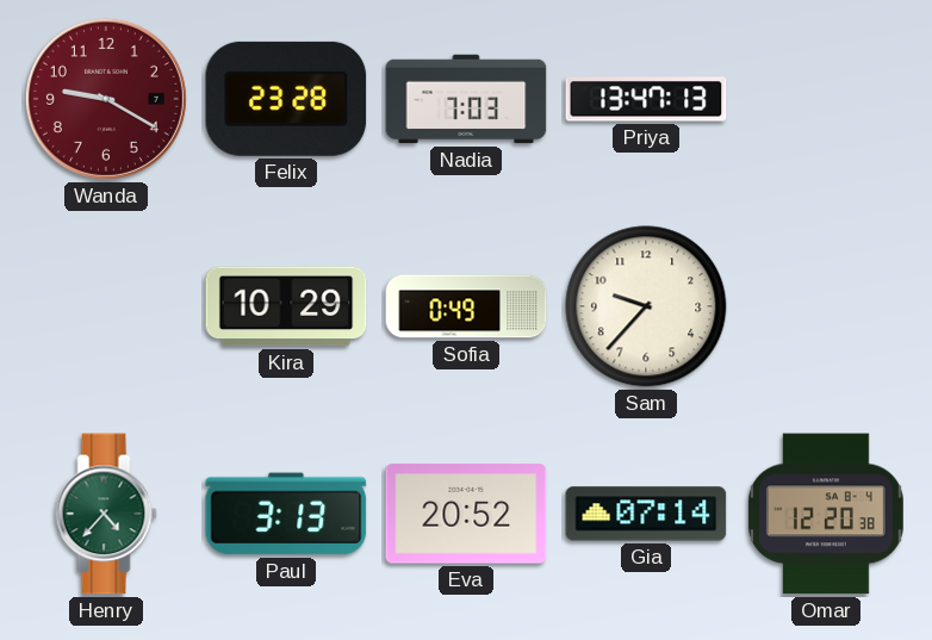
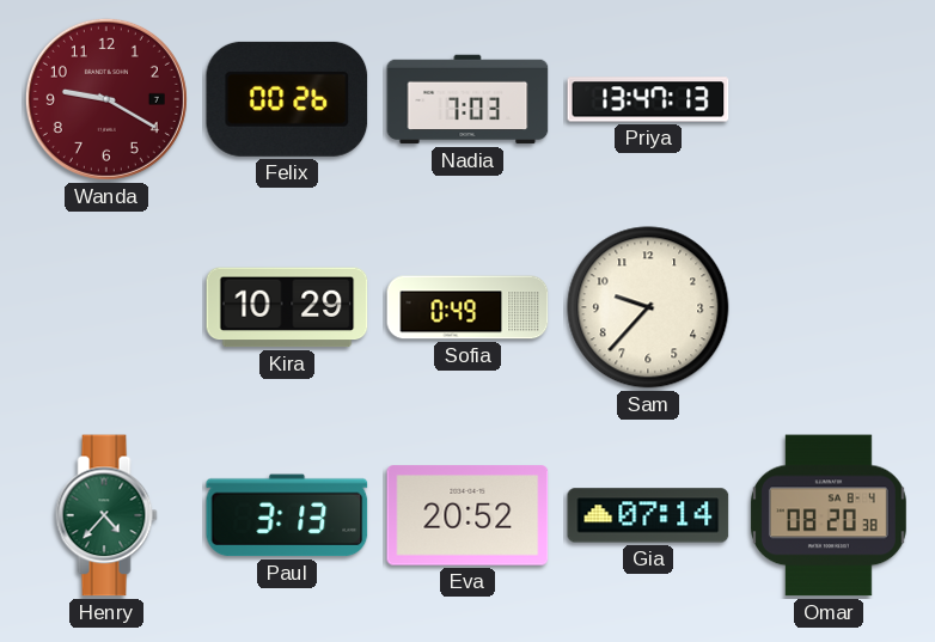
Felix: 23:28 -> 00:26 (287, 99)
Omar: 12:20 -> 08:20 (829, 515)
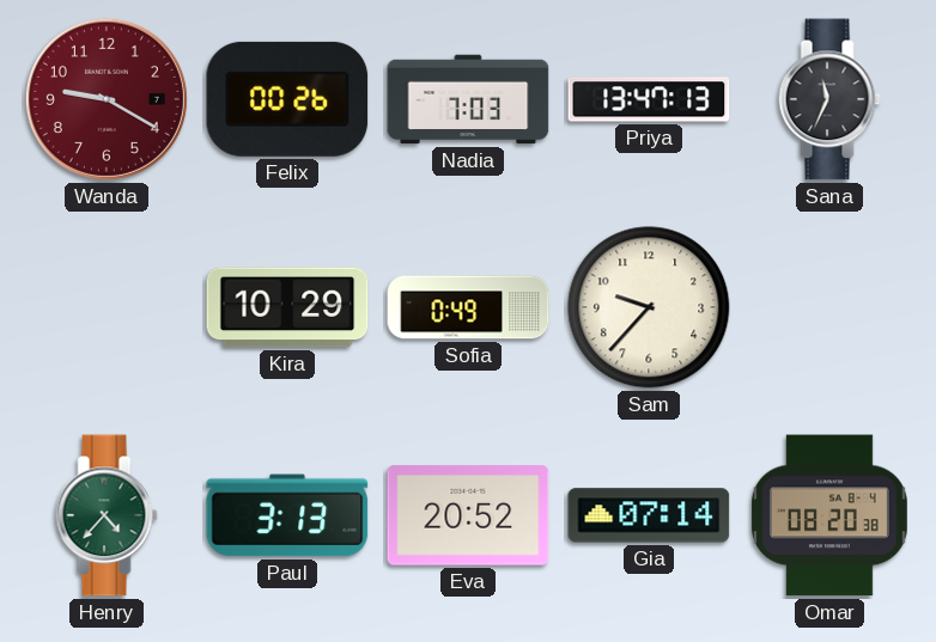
Sana: none -> 11:34 (829, 99)
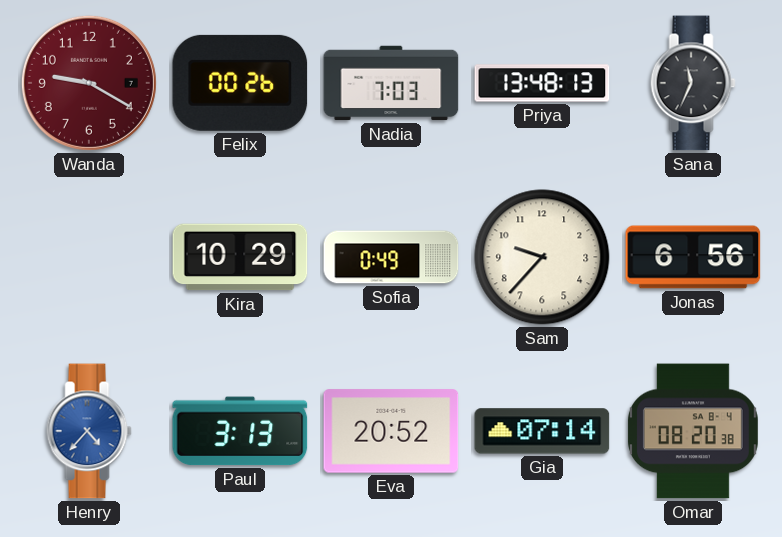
Priya: 13:47 -> 13:48 (542, 83)
Jonas: none -> 6:56 (693, 257)
Henry dial: green -> blue (89, 431)
